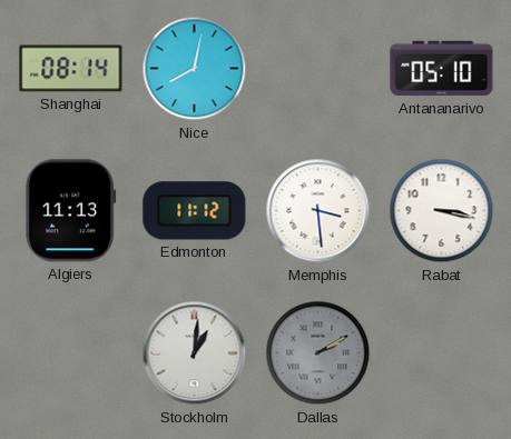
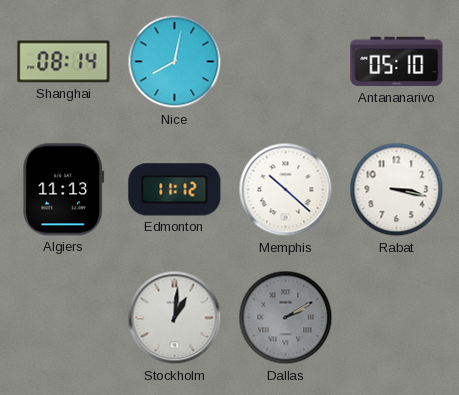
Memphis: 3:29 -> 10:22 (286, 190)
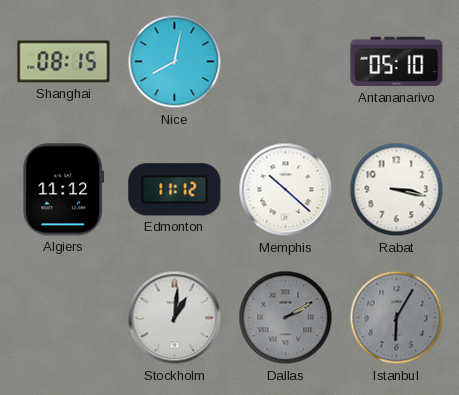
Shanghai: 08:14 -> 08:15 (64, 62)
Algiers: 11:13 -> 11:12 (64, 190)
Istanbul: none -> 6:05 (397, 318)
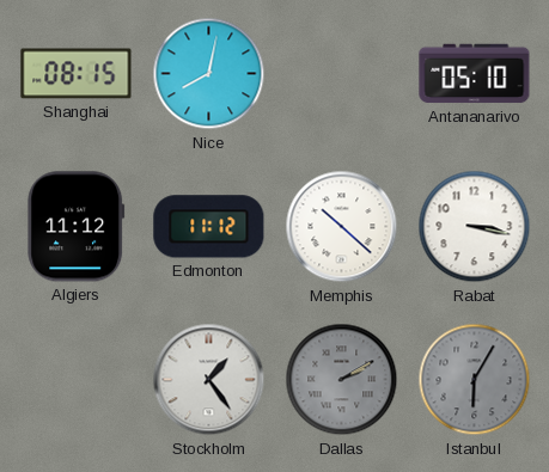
Stockholm: 1:01 -> 1:24 (209, 380)
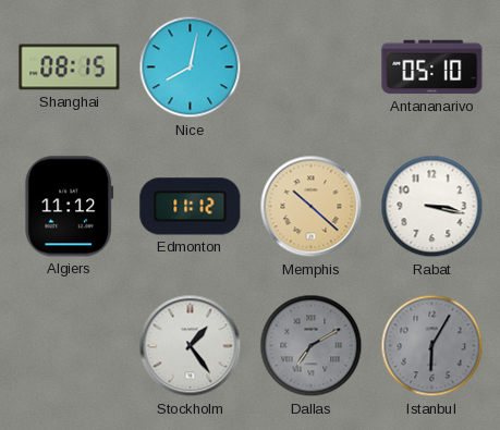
Memphis dial: white -> champagne (312, 207)
Dallas: 2:10 -> 7:10 (312, 346)
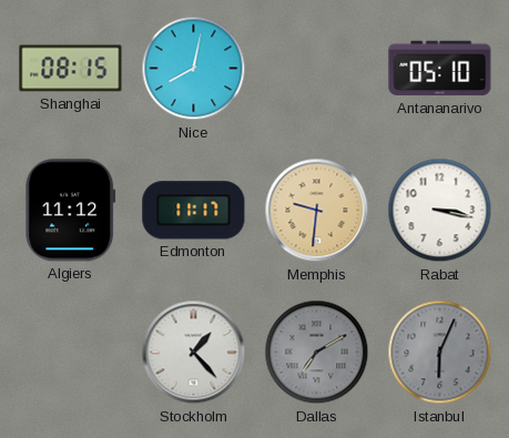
Edmonton: 11:12 -> 11:17 (194, 211)
Memphis: 10:22 -> 9:31 (317, 211)
Stockholm: 1:24 -> 1:23 (194, 353)
Istanbul: 6:05 -> 6:04 (440, 353)
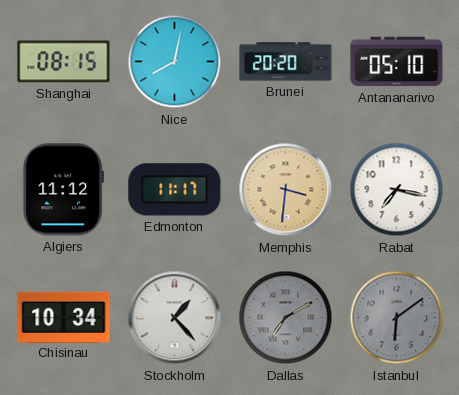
Brunei: none -> 20:20 (286, 62)
Memphis: 9:31 -> 3:31 (286, 190)
Rabat: 3:17 -> 7:17 (397, 190)
Chisinau: none -> 10:34 (64, 317)
Istanbul: 6:04 -> 6:09 (397, 318)
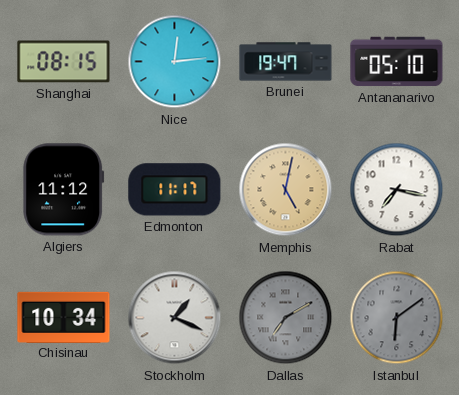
Nice: 8:02 -> 12:14 (175, 62)
Brunei: 20:20 -> 19:47 (286, 62)
Memphis: 3:31 -> 5:02 (286, 190)
Stockholm: 1:23 -> 1:19 (175, 318)
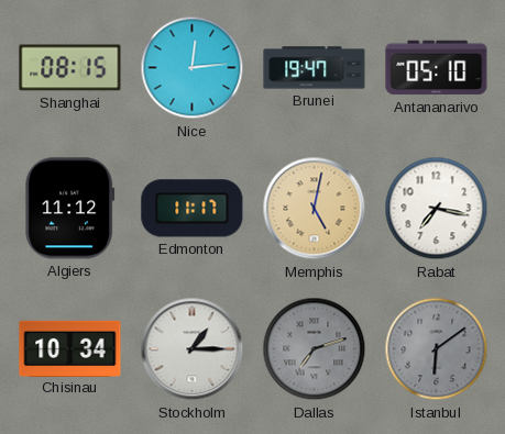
Stockholm: 1:19 -> 1:15 (193, 349)
Dallas: 7:10 -> 7:12 (315, 349)
